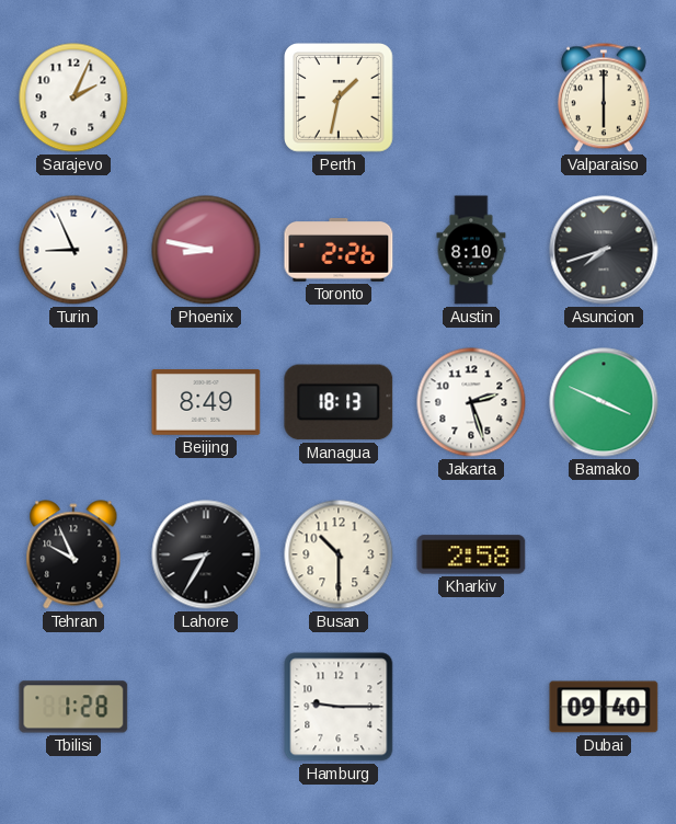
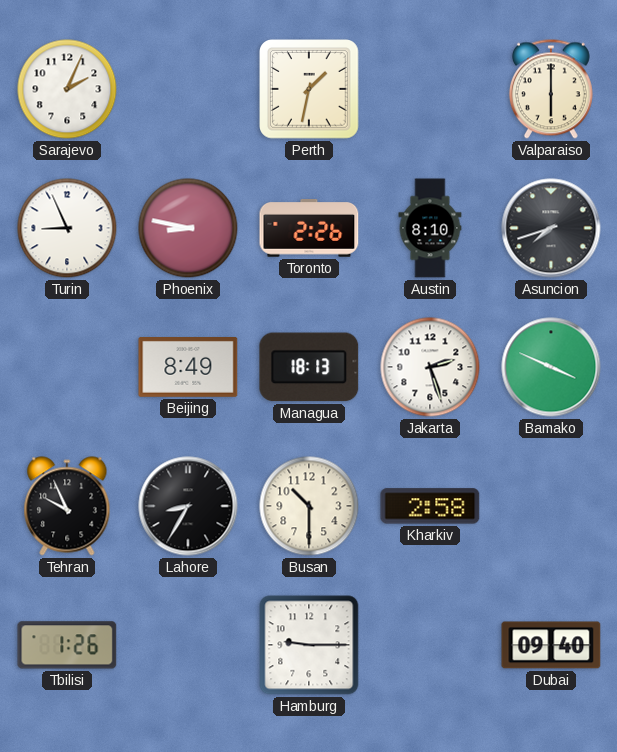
Tbilisi: 1:28 -> 1:26 (67, 645)
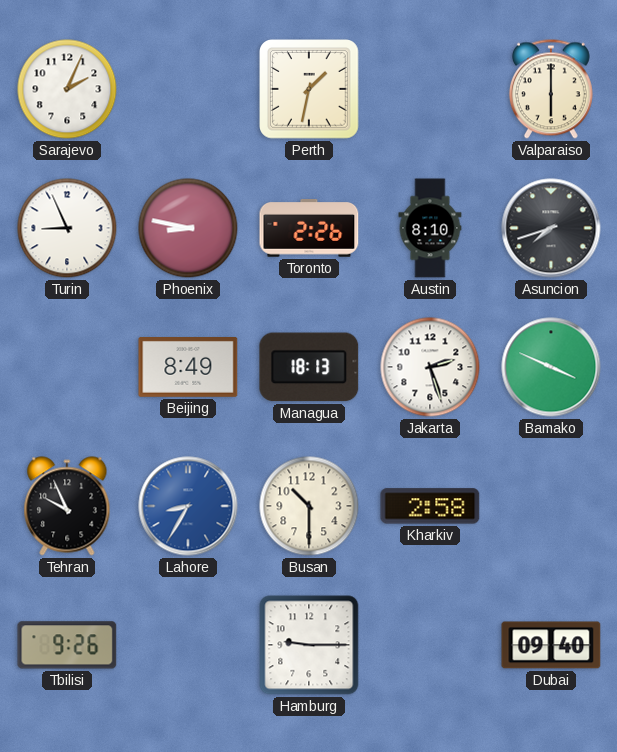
Lahore dial: black -> blue (188, 506)
Tbilisi: 1:26 -> 9:26 (67, 645)
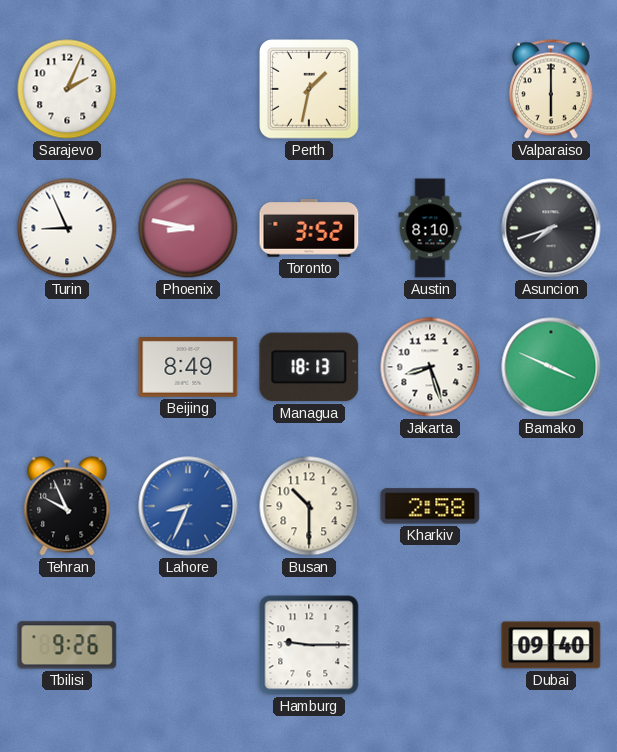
Toronto: 2:26 -> 3:52 (309, 228)
Jakarta: 2:27 -> 8:27 (430, 367)
Lahore: 8:35 -> 8:34 (188, 506)
